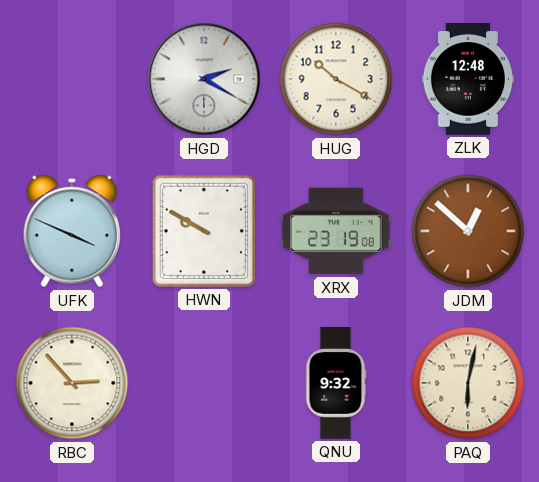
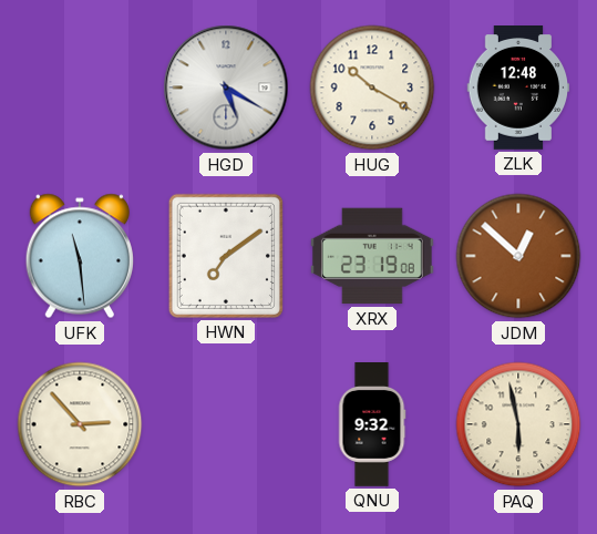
HGD: 2:20 -> 5:20 (226, 88)
UFK: 3:49 -> 11:29 (80, 256)
HWN: 9:50 -> 7:09 (226, 256)
PAQ: 6:02 -> 5:58 (518, 424)
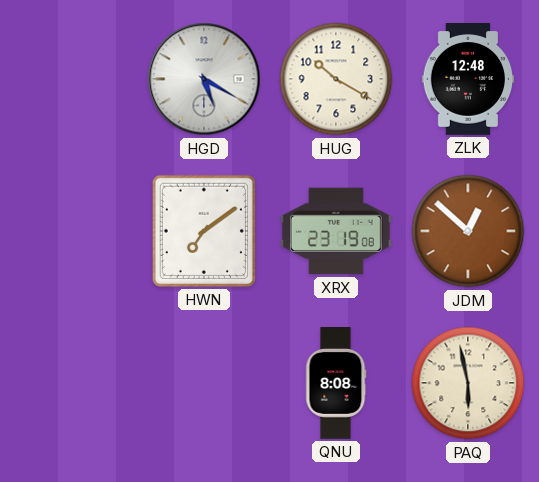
UFK: 11:29 -> none (80, 256)
RBC: 2:53 -> none (80, 424)
QNU: 9:32 -> 8:08 (336, 383)
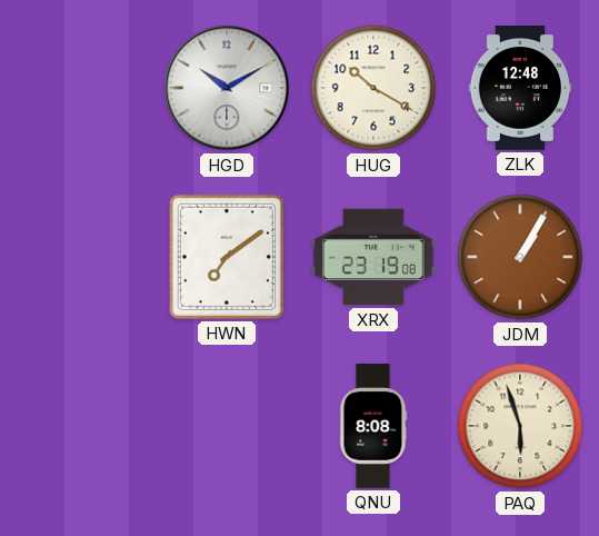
HGD: 5:20 -> 10:10 (227, 88)
JDM: 12:52 -> 1:05 (520, 257)
PAQ: 5:58 -> 5:57 (520, 426)
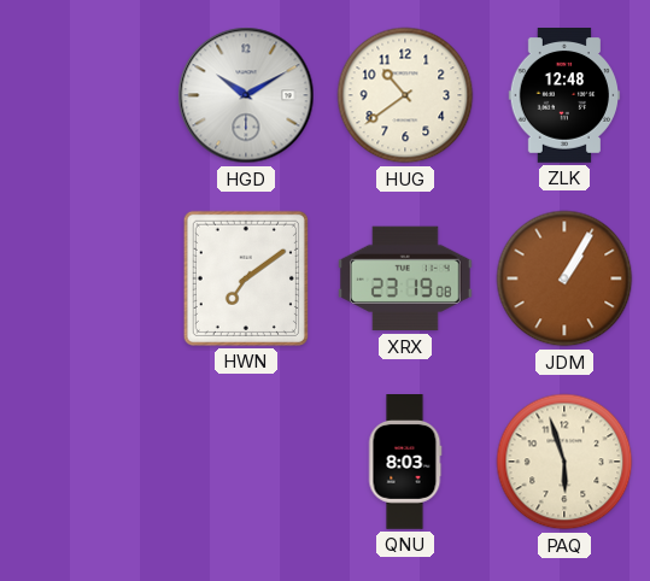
HUG: 10:20 -> 10:39 (405, 95)
QNU: 8:08 -> 8:03 (405, 462)
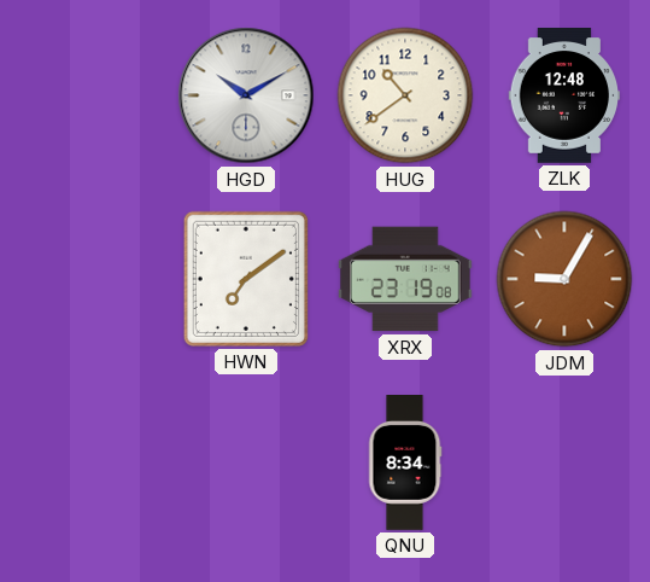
JDM: 1:05 -> 9:05 (564, 279)
QNU: 8:03 -> 8:34 (405, 462)
PAQ: 5:57 -> none (564, 462)
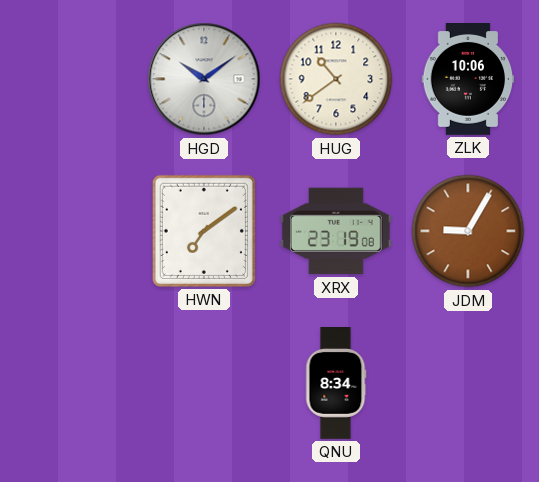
HGD: 10:10 -> 10:09 (204, 79)
ZLK: 12:48 -> 10:06 (468, 80)
